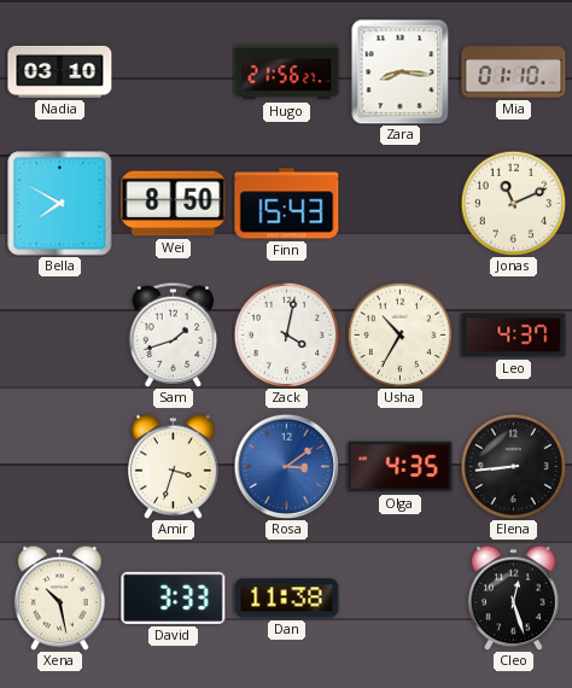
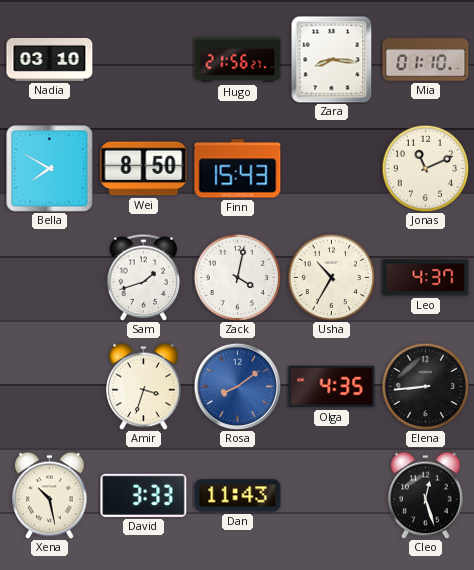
Rosa: 3:09 -> 8:09 (237, 386)
Dan: 11:38 -> 11:43 (238, 496)
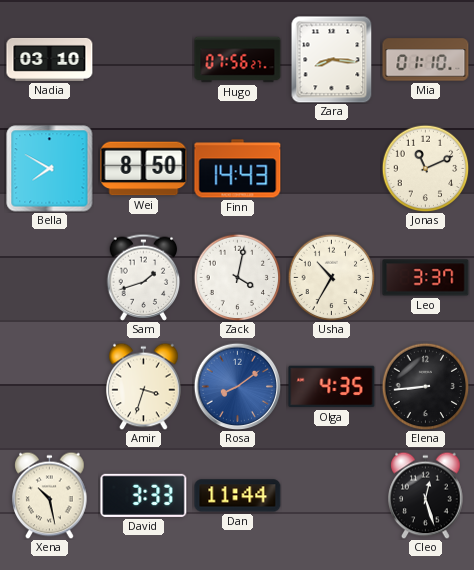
Hugo: 21:56 -> 07:56 (238, 60)
Finn: 15:43 -> 14:43 (238, 169)
Leo: 4:37 -> 3:37 (426, 278)
Dan: 11:43 -> 11:44 (238, 496)
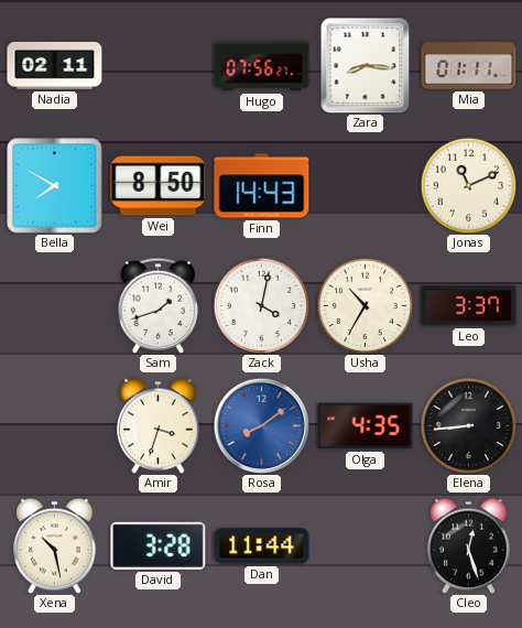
Nadia: 03:10 -> 02:11 (55, 65)
Mia: 01:10 -> 01:11 (469, 66)
David: 3:33 -> 3:28 (159, 545)
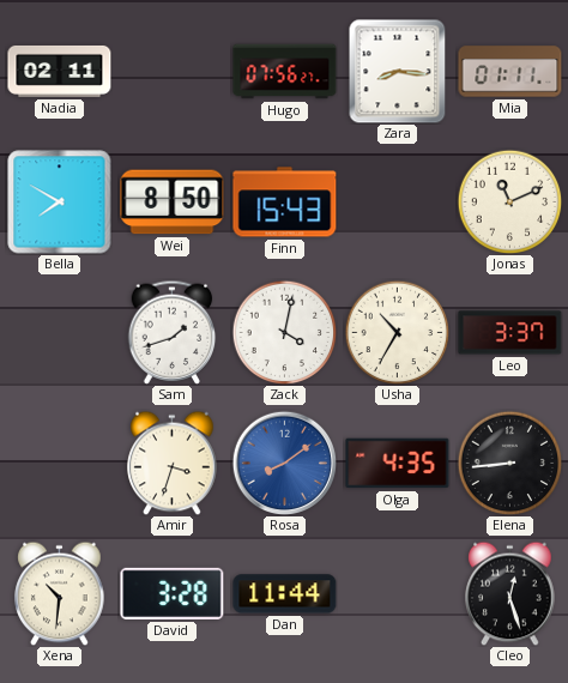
Finn: 14:43 -> 15:43 (285, 203)
Xena: 10:28 -> 10:31 (60, 593)
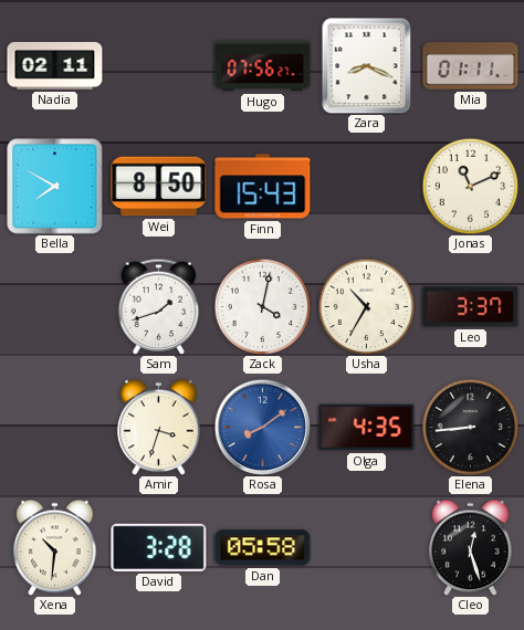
Zara: 8:16 -> 8:19 (367, 65)
Dan: 11:44 -> 05:58 (263, 548)
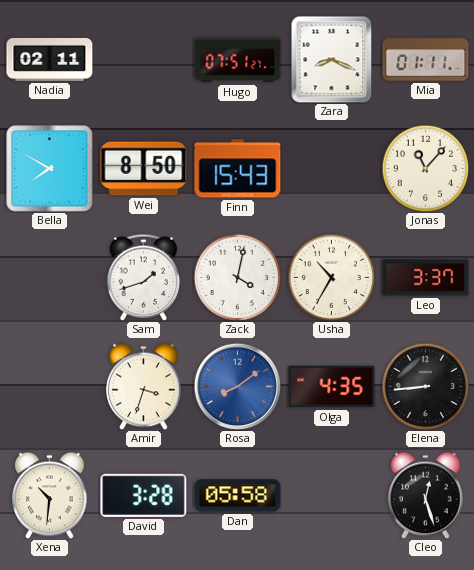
Hugo: 07:56 -> 07:51 (238, 60)
Jonas: 11:11 -> 11:07 (425, 168)
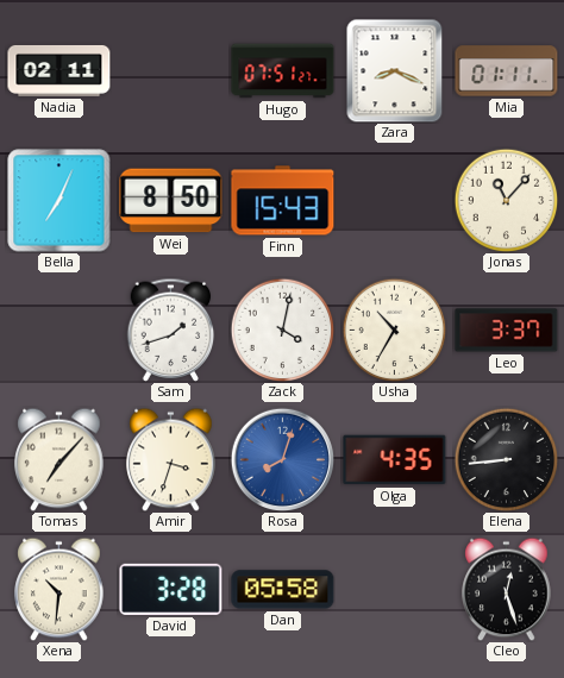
Bella: 7:50 -> 7:04 (59, 201)
Tomas: none -> 7:07 (59, 459)
Rosa: 8:09 -> 8:03 (282, 459)
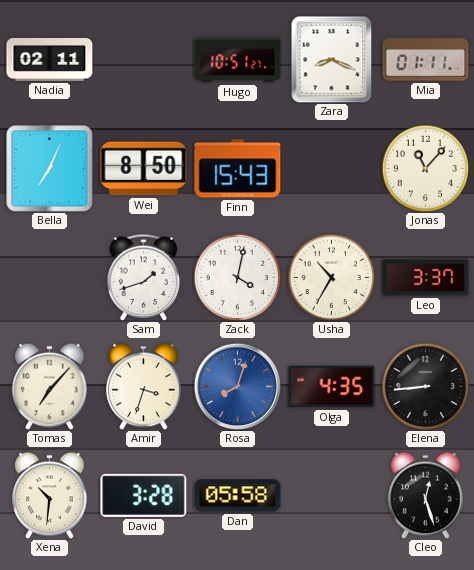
Hugo: 07:51 -> 10:51 (238, 60)
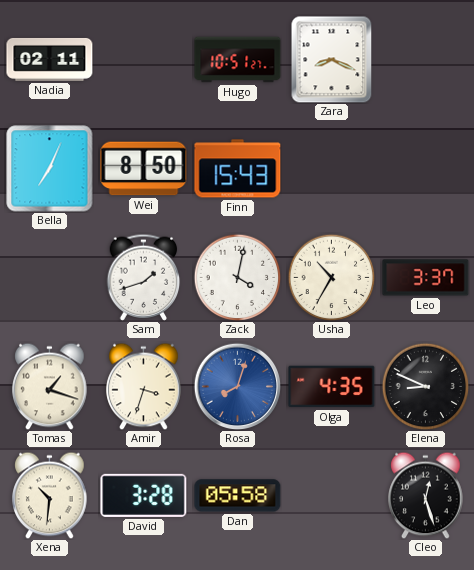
Mia: 01:11 -> none (426, 60)
Jonas: 11:07 -> none (425, 168)
Tomas: 7:07 -> 1:18 (50, 386)
Elena: 8:44 -> 8:49 (425, 386)
